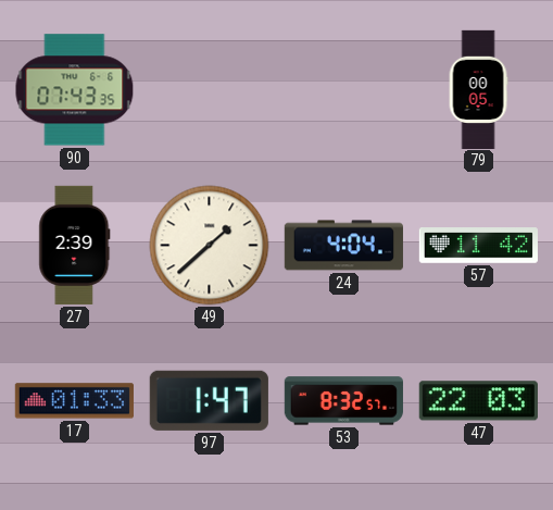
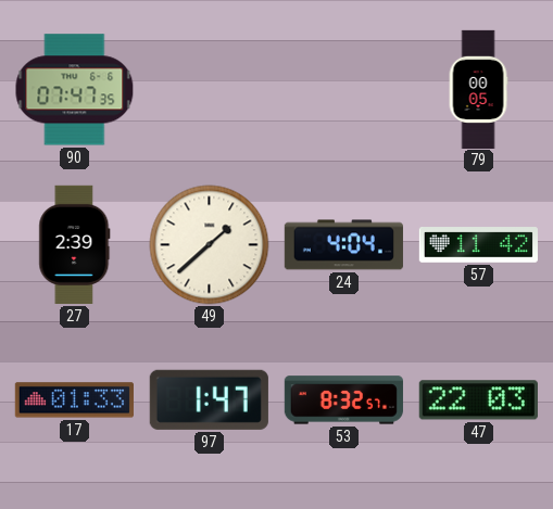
90: 07:43 -> 07:47 (75, 90)
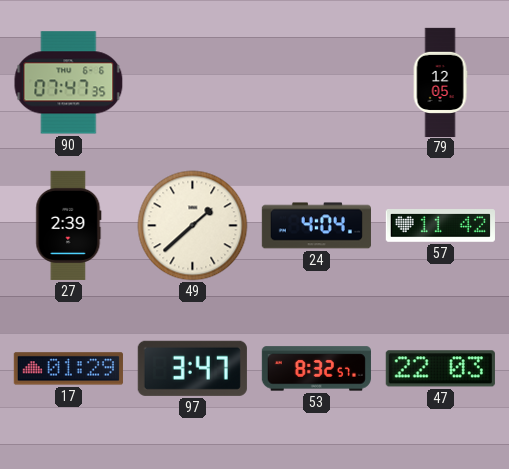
79: 00:05 -> 12:05 (440, 82)
17: 01:33 -> 01:29 (68, 369)
97: 1:47 -> 3:47 (192, 368)
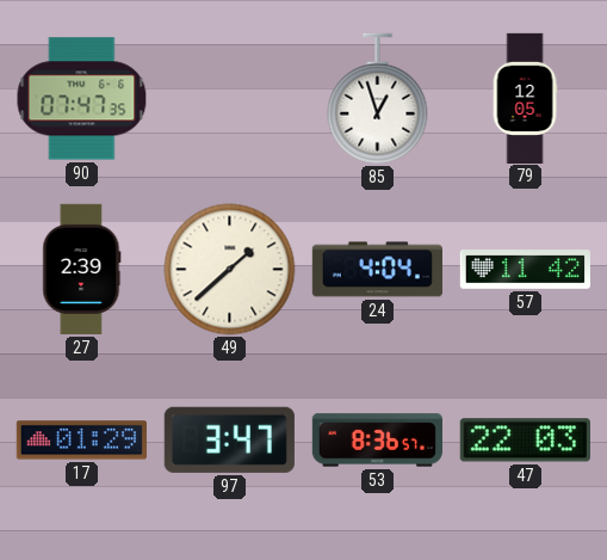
85: none -> 12:57 (378, 99)
53: 8:32 -> 8:36 (377, 441)
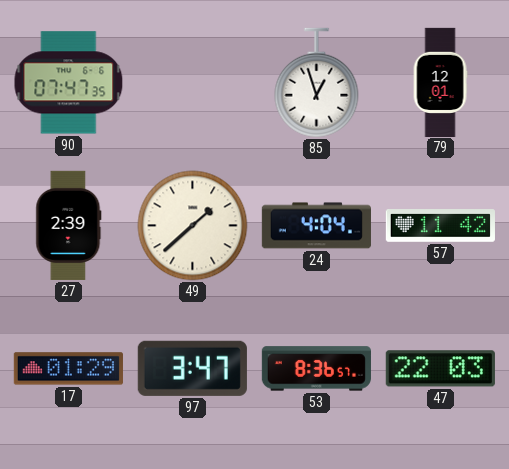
79: 12:05 -> 12:01 (440, 82)
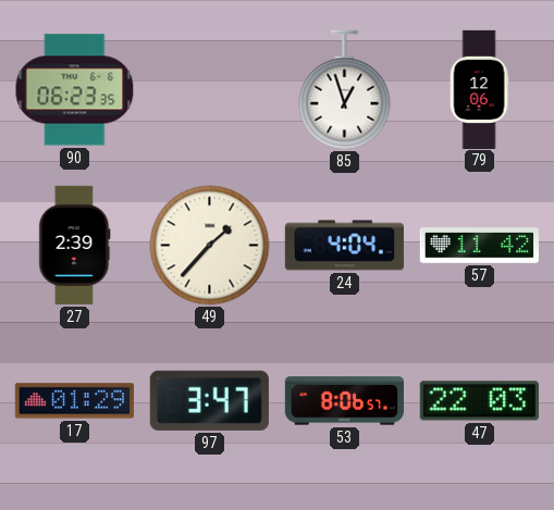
90: 07:47 -> 06:23 (75, 90)
79: 12:01 -> 12:06 (479, 89)
49: 1:38 -> 1:37 (210, 246)
53: 8:36 -> 8:06 (344, 401)
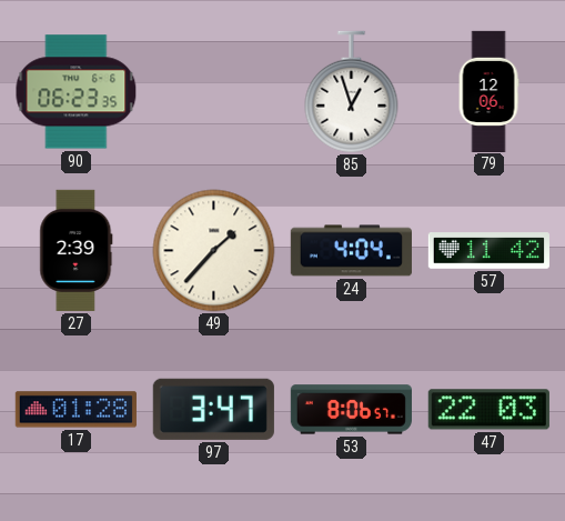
17: 01:29 -> 01:28 (75, 410)
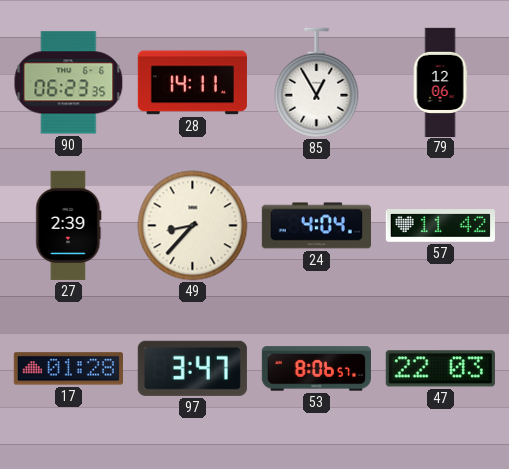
28: none -> 14:11 (192, 83)
85: 12:57 -> 12:55 (317, 83)
49: 1:37 -> 8:37 (193, 226)
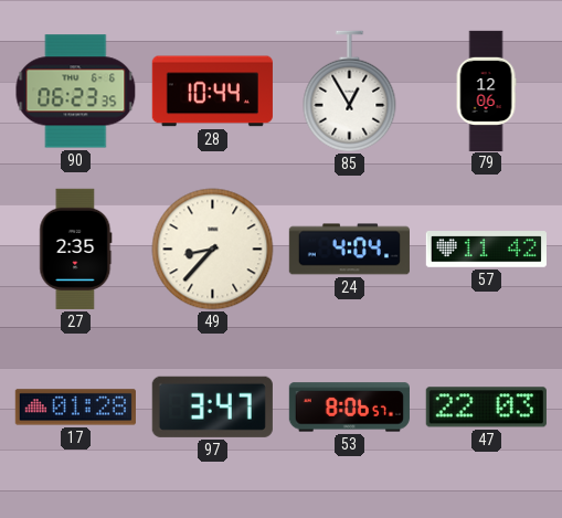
28: 14:11 -> 10:44 (212, 92)
27: 2:39 -> 2:35 (76, 249)
